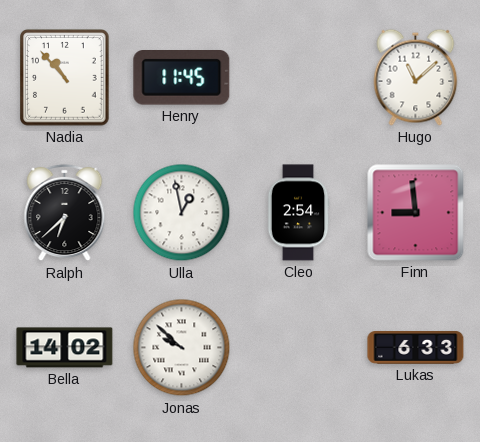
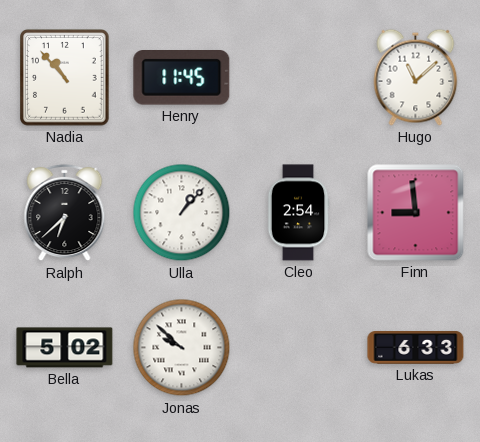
Ulla: 12:58 -> 1:07 (182, 213)
Bella: 14:02 -> 5:02 (65, 348)
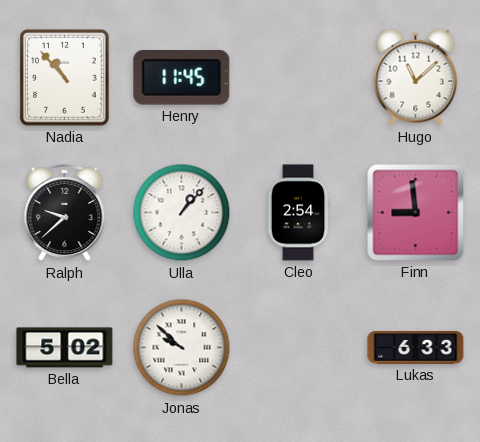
Ralph: 6:38 -> 9:38 (65, 213)
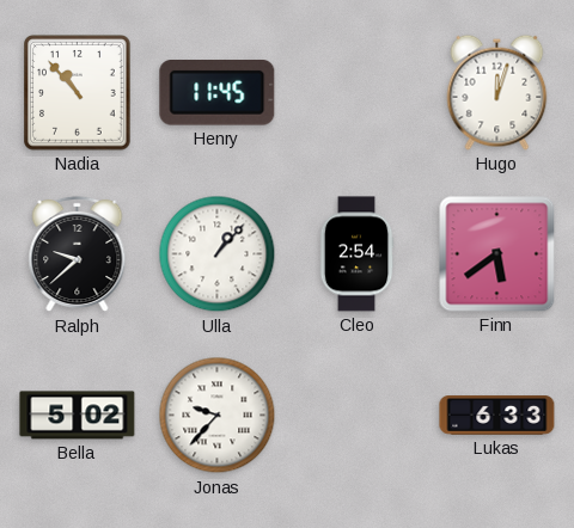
Hugo: 11:08 -> 12:03 (497, 92)
Finn: 8:59 -> 5:39 (497, 254)
Jonas: 9:52 -> 9:37 (218, 416)
